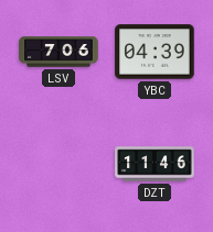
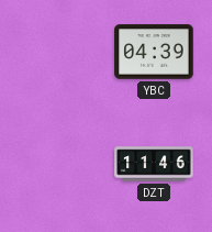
LSV: 7:06 -> none (58, 52)
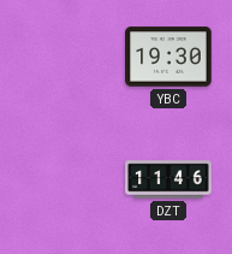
YBC: 04:39 -> 19:30 (168, 57)
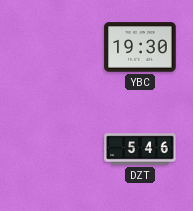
DZT: 11:46 -> 5:46 (140, 149)
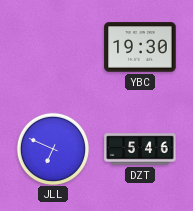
JLL: none -> 6:49 (52, 148)
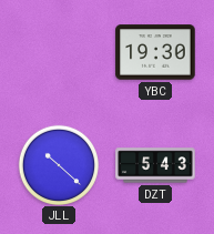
JLL: 6:49 -> 10:22 (58, 164)
DZT: 5:46 -> 5:43 (155, 165)
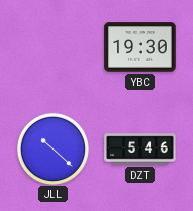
DZT: 5:43 -> 5:46 (140, 149)
